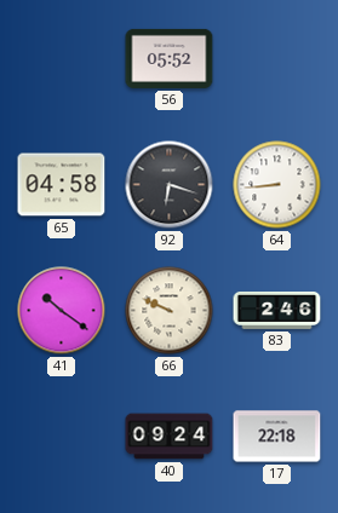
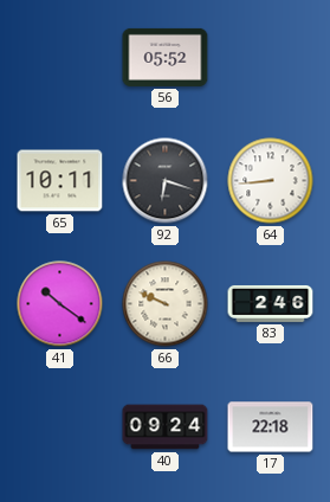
65: 04:58 -> 10:11 (60, 181)
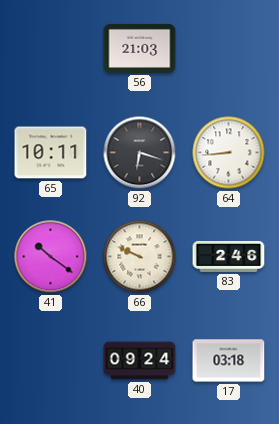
56: 05:52 -> 21:03 (140, 48)
17: 22:18 -> 03:18 (229, 361)
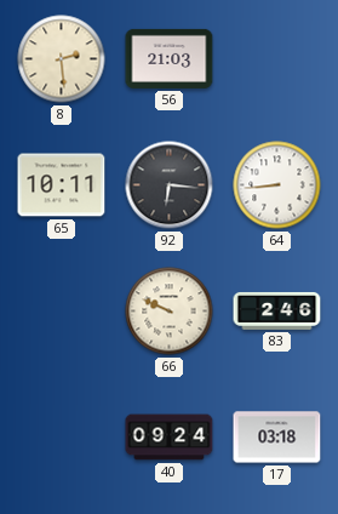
8: none -> 2:29 (62, 59)
92: 6:18 -> 6:16 (170, 185)
41: 10:21 -> none (51, 257)
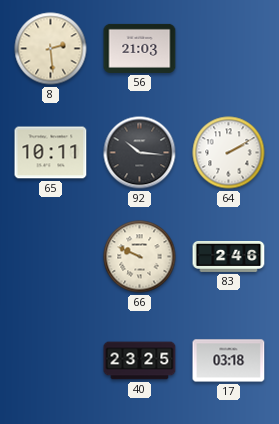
92: 6:16 -> 10:16 (140, 153)
64: 8:44 -> 2:10 (229, 153)
40: 09:24 -> 23:25 (140, 361)
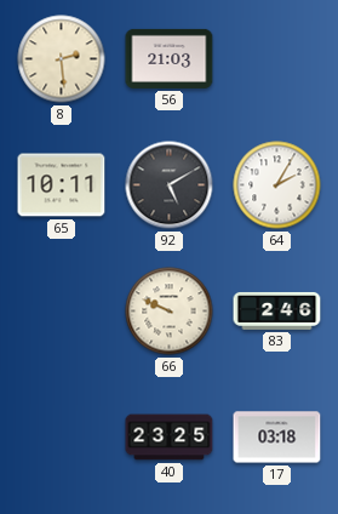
92: 10:16 -> 5:10 (170, 185)
64: 2:10 -> 2:05 (277, 185)
